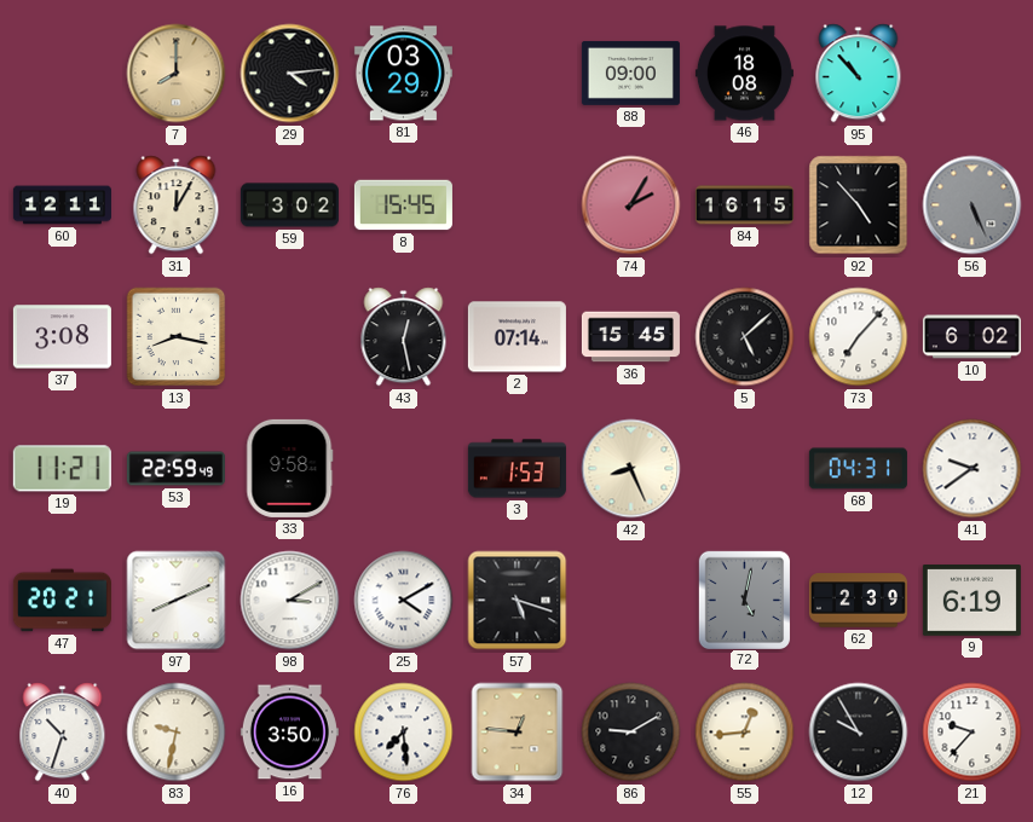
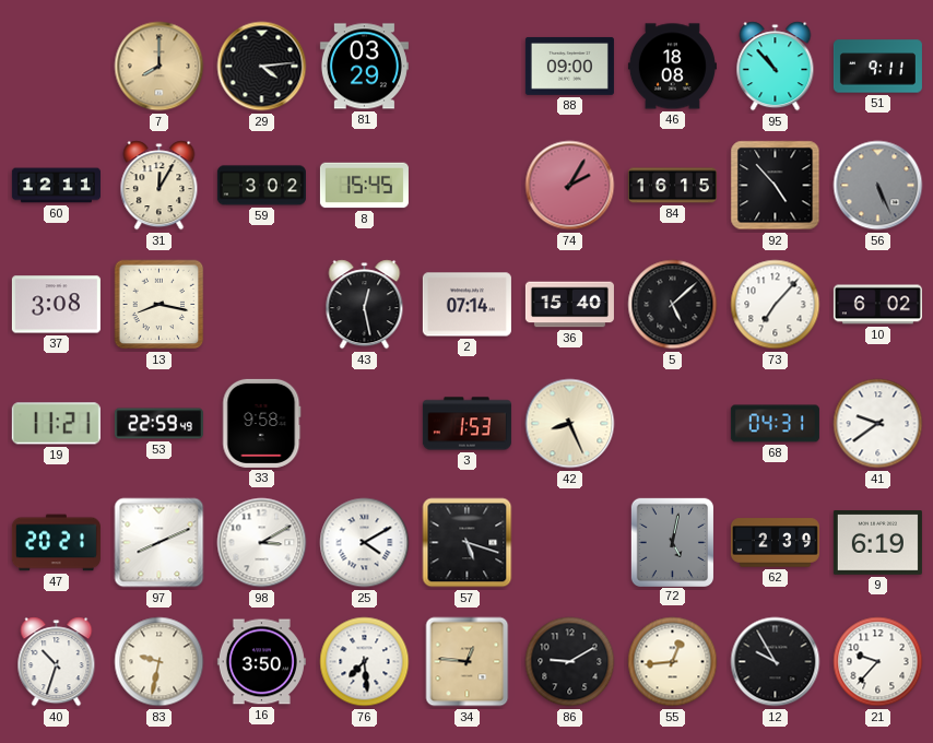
51: none -> 9:11 (877, 67)
36: 15:45 -> 15:40 (569, 305)
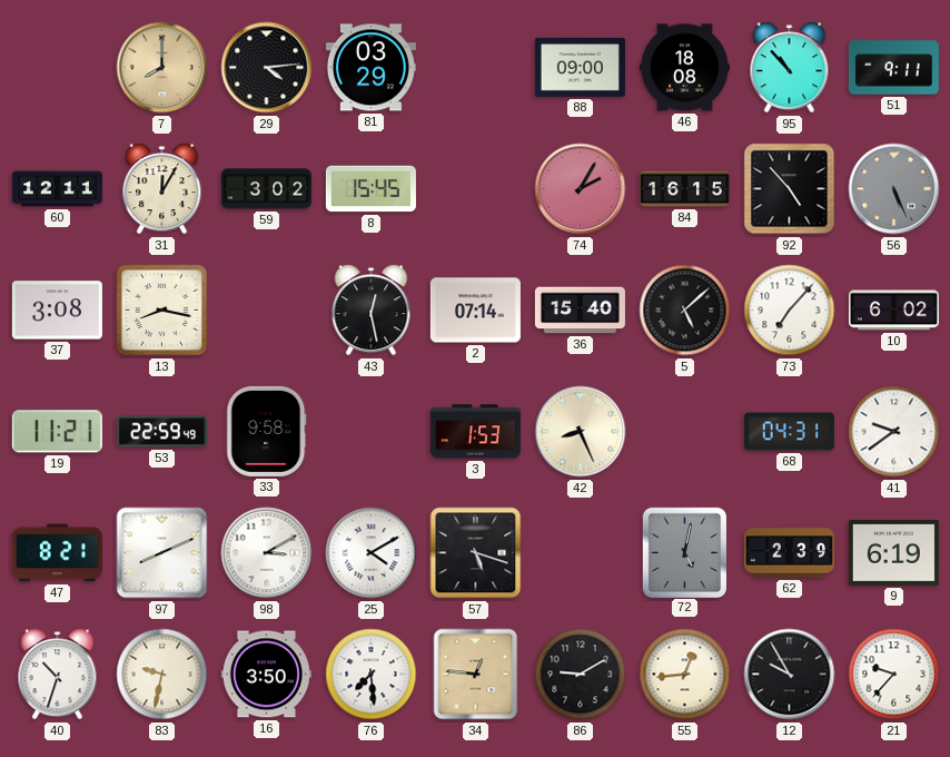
47: 20:21 -> 8:21 (57, 553)
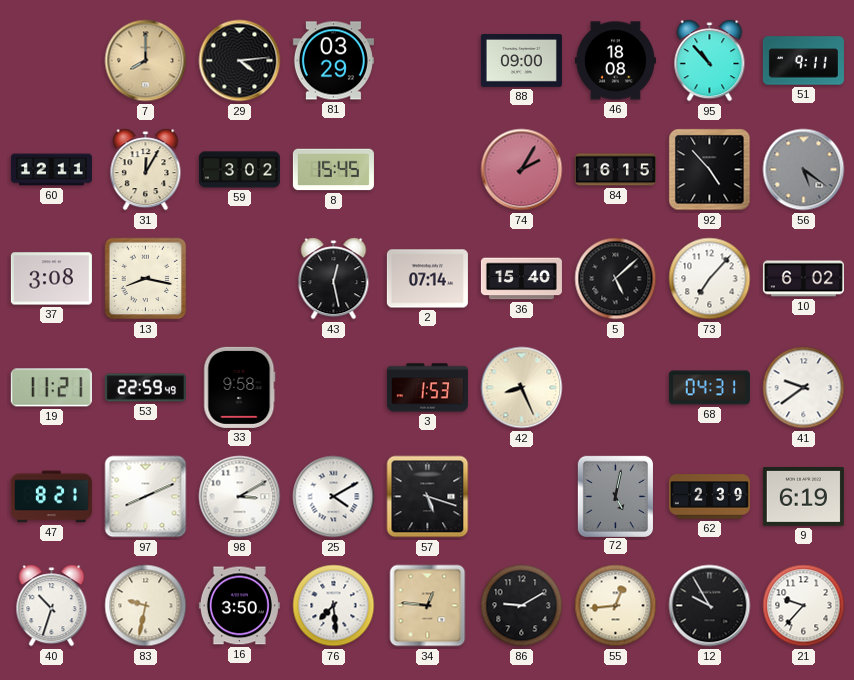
56: 5:26 -> 5:21 (804, 170)
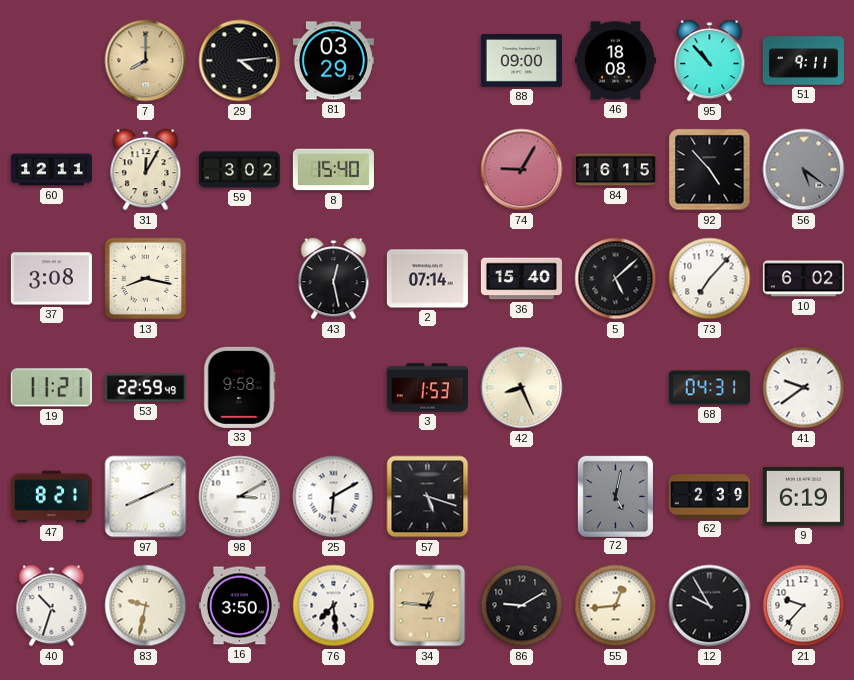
8: 15:45 -> 15:40 (333, 170)
74: 2:05 -> 9:05 (522, 170)
25: 4:10 -> 6:10 (334, 497)
